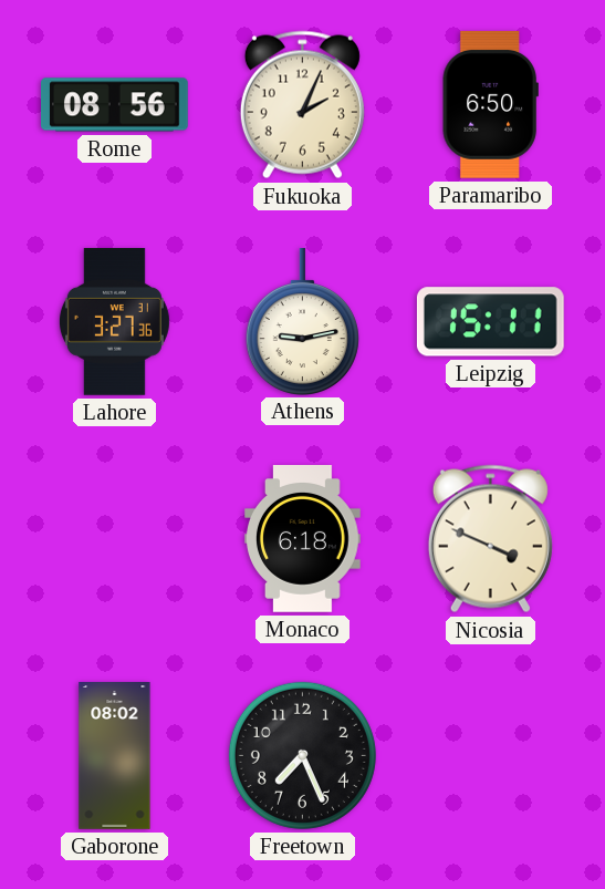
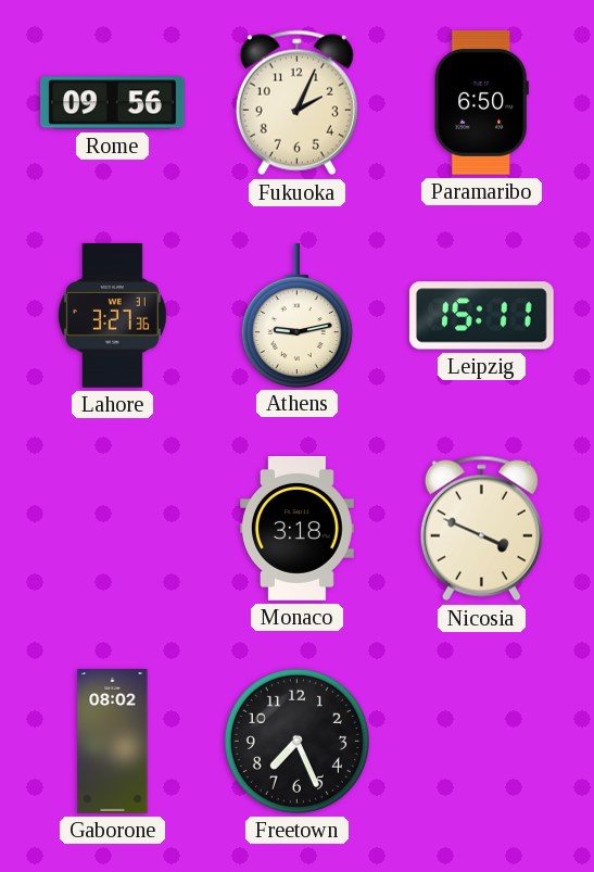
Rome: 08:56 -> 09:56 (113, 103)
Monaco: 6:18 -> 3:18 (298, 529)
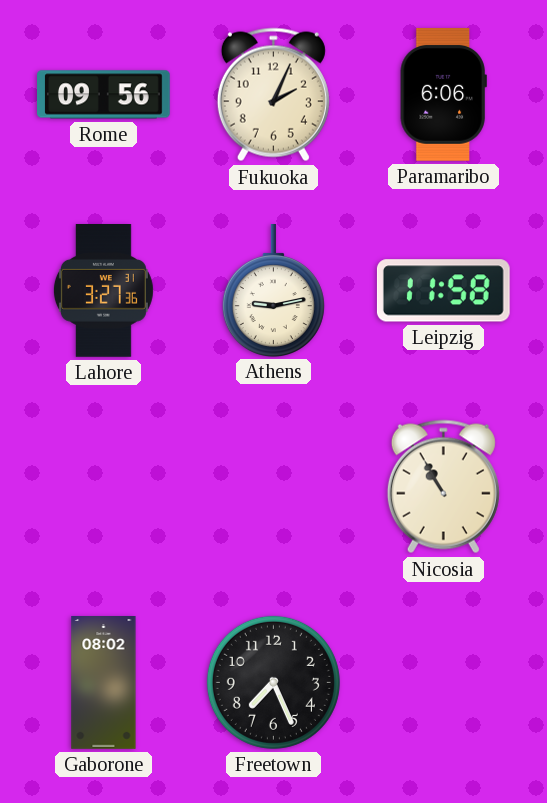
Paramaribo: 6:50 -> 6:06 (443, 95)
Leipzig: 15:11 -> 11:58 (443, 291)
Monaco: 3:18 -> none (298, 529)
Nicosia: 3:49 -> 10:55 (443, 487)
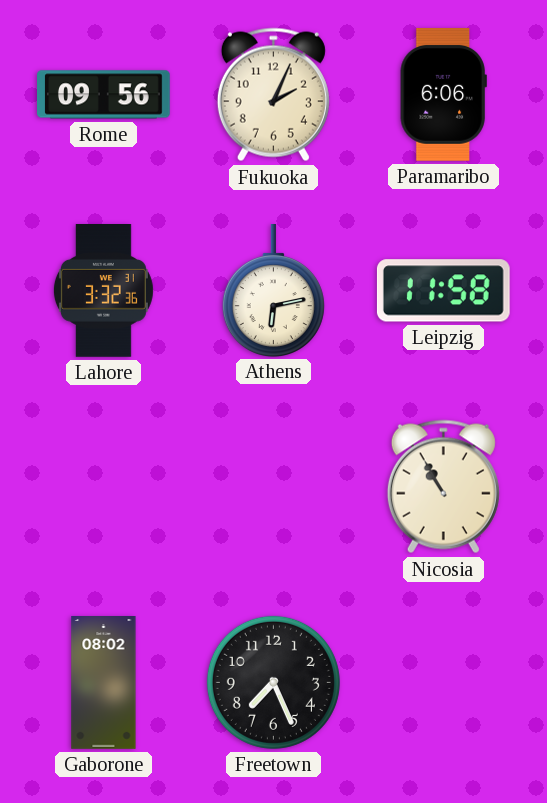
Lahore: 3:27 -> 3:32 (103, 291)
Athens: 9:13 -> 6:13 (273, 291)
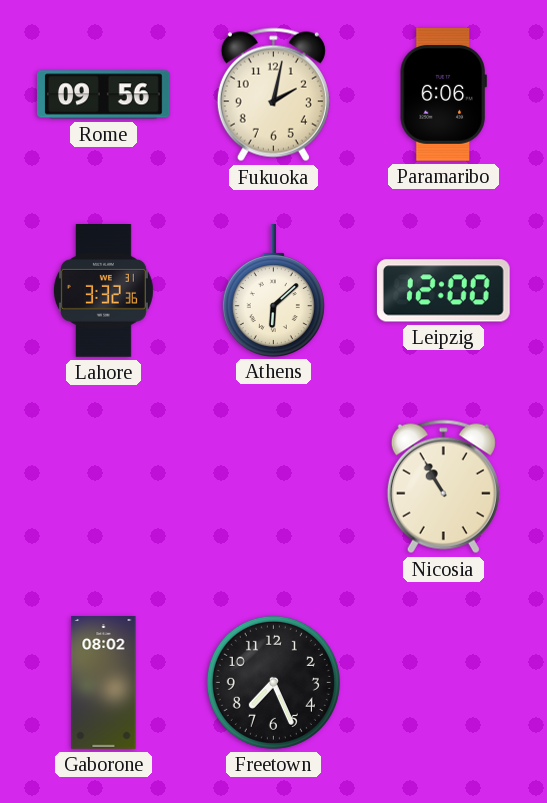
Fukuoka: 2:04 -> 2:02 (273, 95)
Athens: 6:13 -> 6:08 (273, 291)
Leipzig: 11:58 -> 12:00 (443, 291)
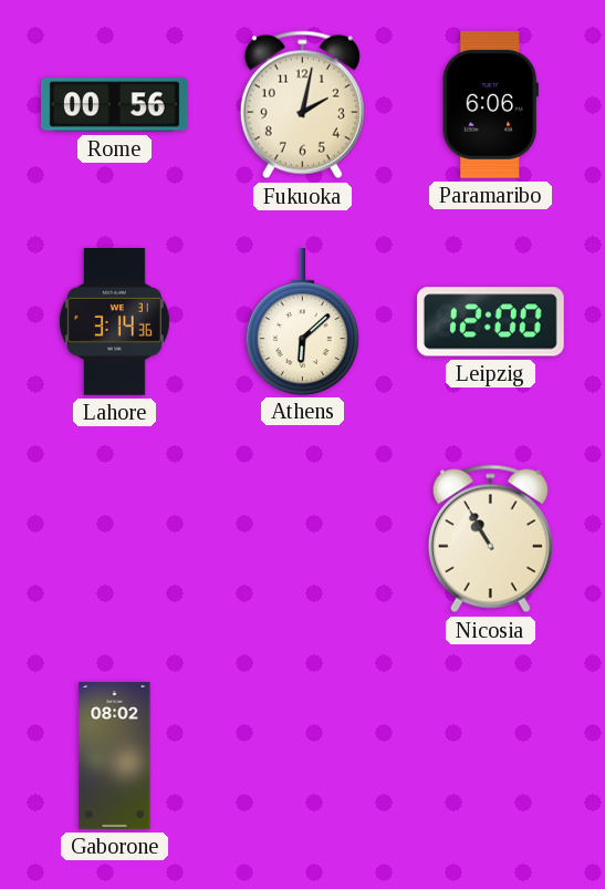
Rome: 09:56 -> 00:56 (115, 105)
Lahore: 3:32 -> 3:14 (114, 322)
Freetown: 7:26 -> none (273, 682)
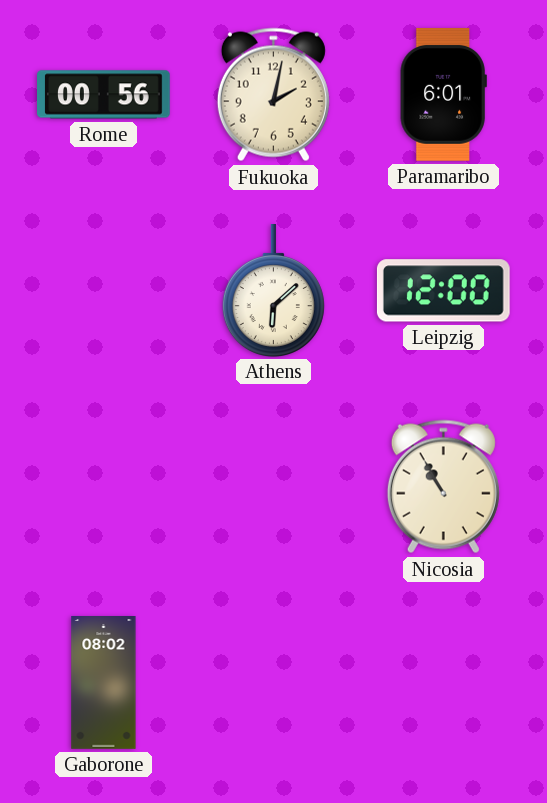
Paramaribo: 6:06 -> 6:01 (443, 95)
Lahore: 3:14 -> none (114, 322)
